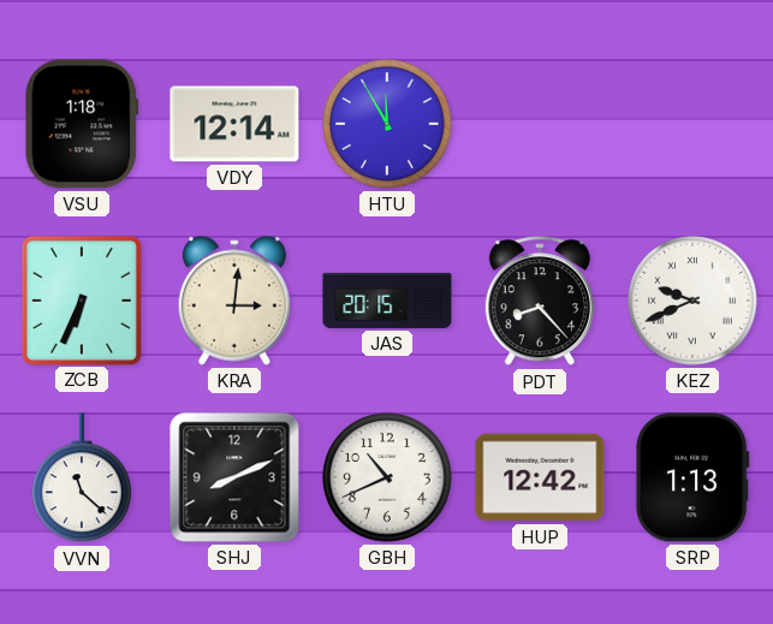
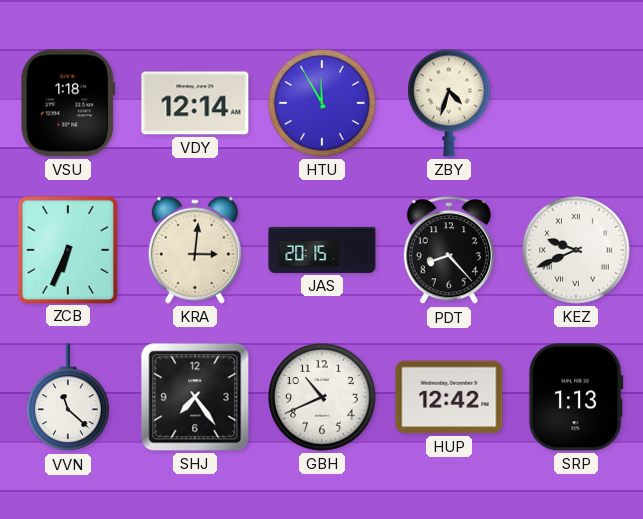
ZBY: none -> 4:33 (449, 103)
SHJ: 8:11 -> 7:24 (195, 397)
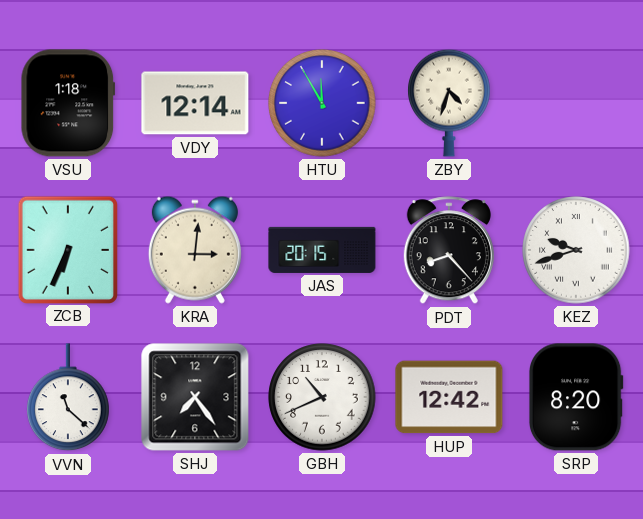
KEZ: 9:41 -> 9:42 (576, 250)
SRP: 1:13 -> 8:20 (576, 397)
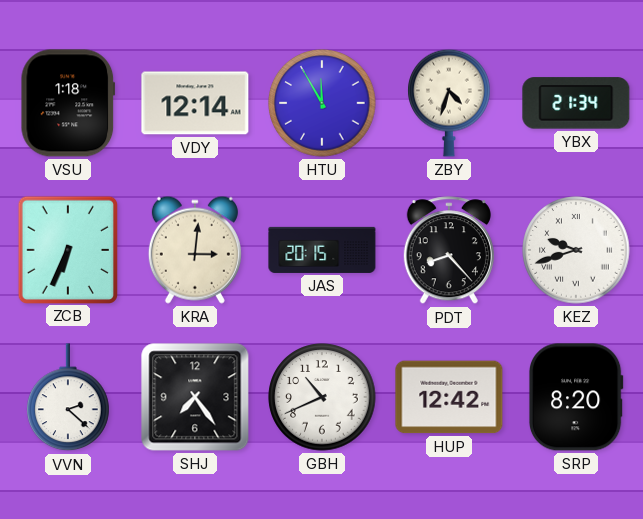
YBX: none -> 21:34 (576, 103)
VVN: 11:22 -> 2:22 (68, 398)
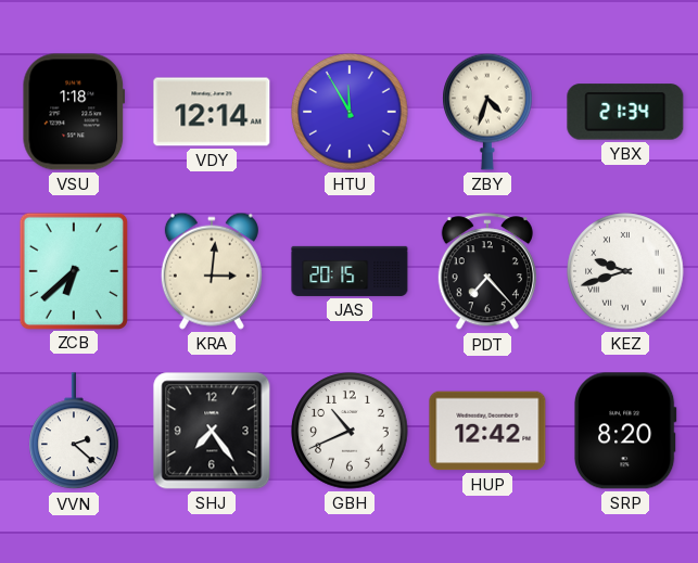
ZCB: 6:34 -> 6:38 (73, 270)
PDT: 8:23 -> 7:23 (487, 272)
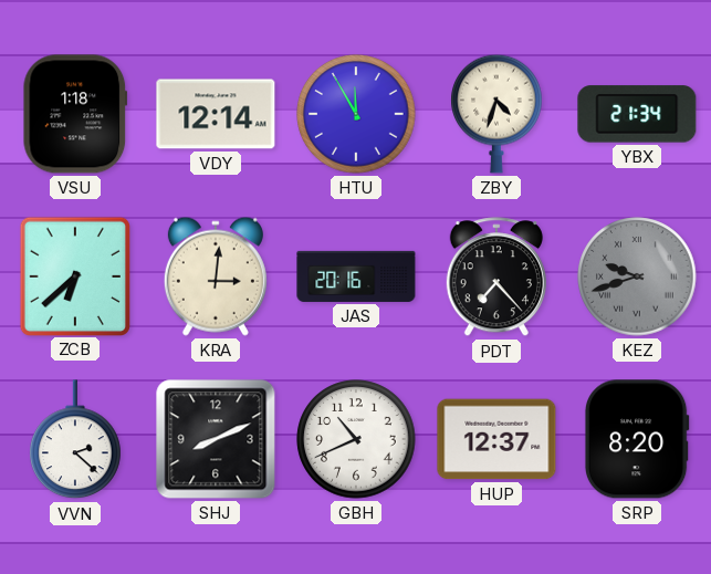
JAS: 20:15 -> 20:16 (356, 276)
KEZ dial: white -> grey (637, 276)
SHJ: 7:24 -> 8:11 (216, 439)
HUP: 12:42 -> 12:37 (496, 439)
